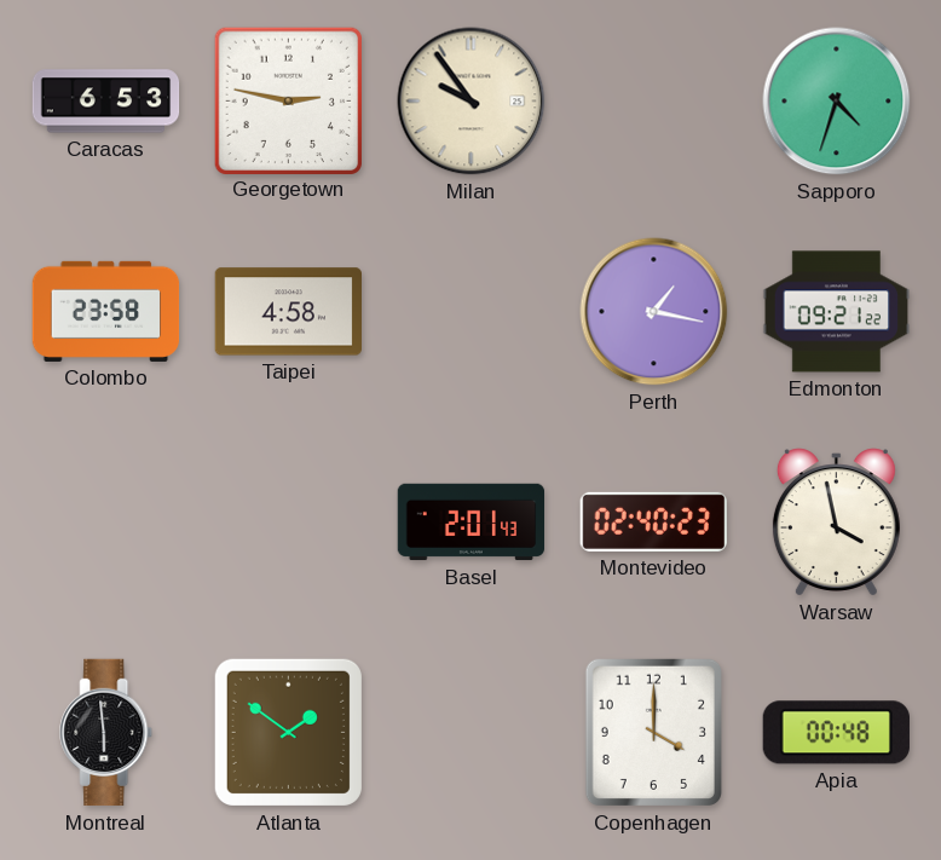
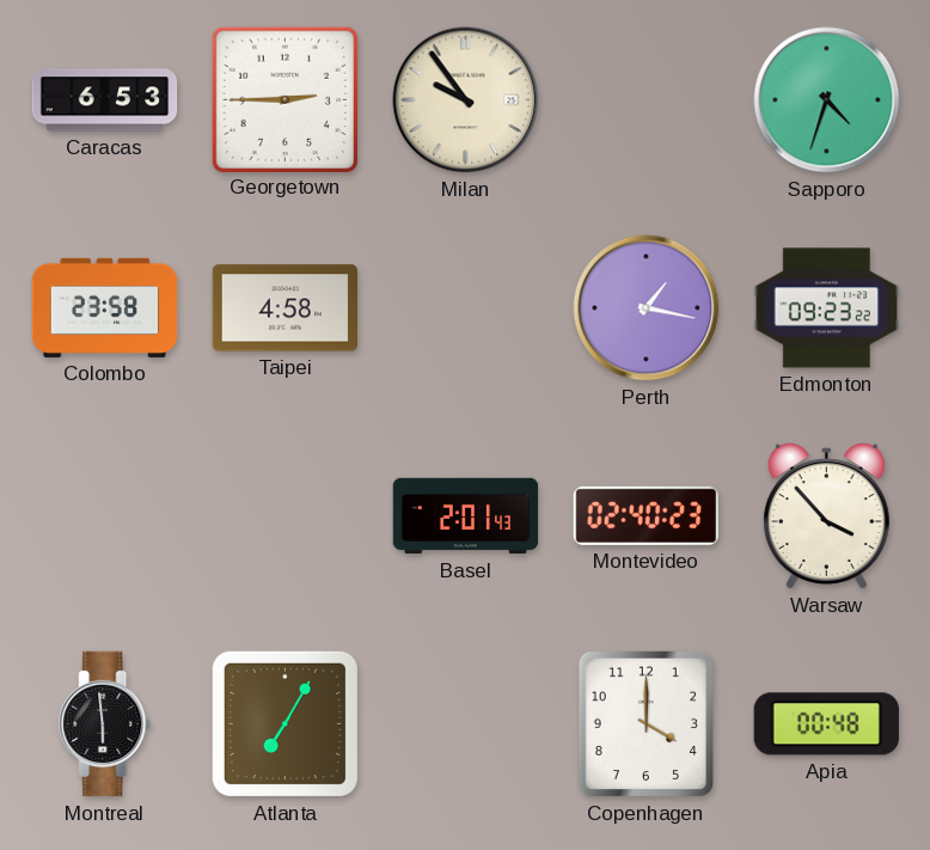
Georgetown: 2:47 -> 2:45 (284, 99)
Edmonton: 09:21 -> 09:23 (827, 308)
Warsaw: 3:58 -> 3:53 (826, 516)
Atlanta: 1:51 -> 7:05 (284, 723)
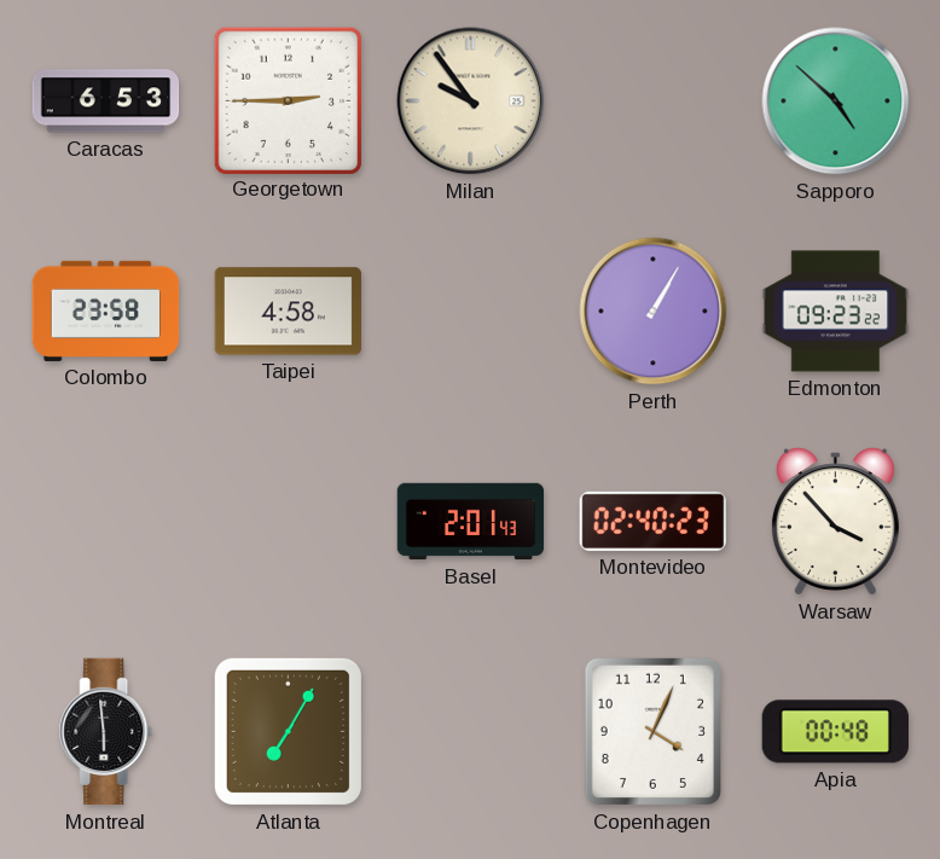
Sapporo: 4:33 -> 4:52 (836, 101)
Perth: 1:17 -> 1:05 (654, 312)
Copenhagen: 4:00 -> 4:04 (652, 731)
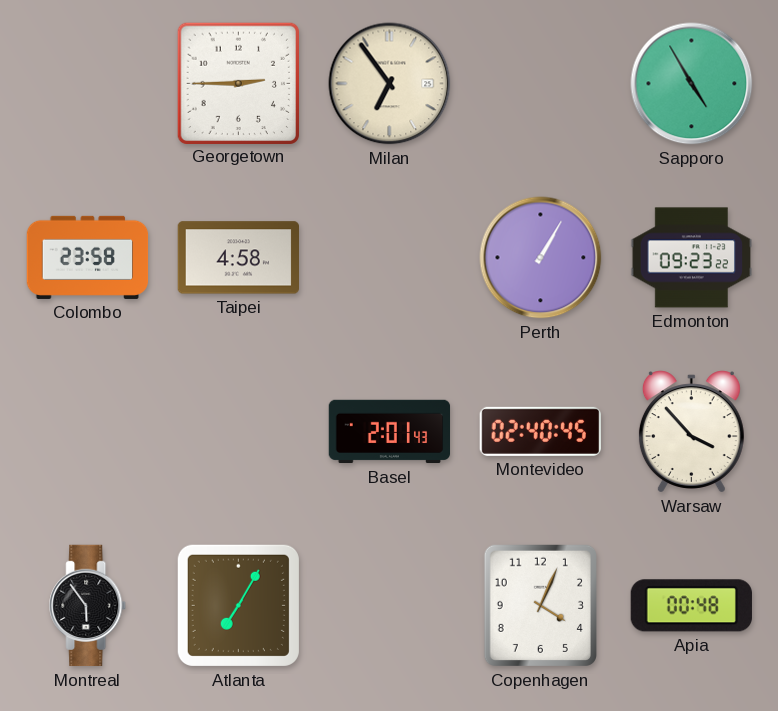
Caracas: 6:53 -> none (106, 101)
Milan: 9:54 -> 6:54 (390, 84)
Sapporo: 4:52 -> 4:55 (692, 84)
Montevideo: 02:40:23 -> 02:40:45 (540, 431)
Montreal: 5:59 -> 5:54 (88, 606)
